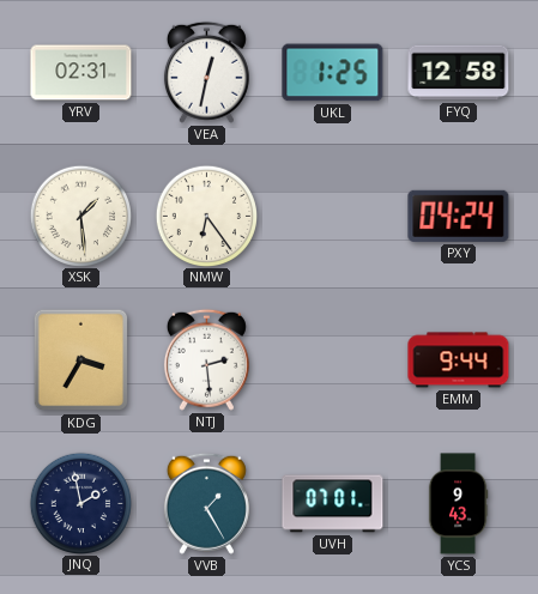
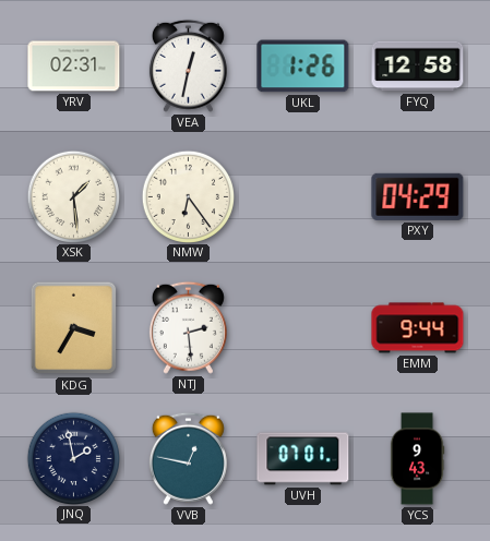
UKL: 1:25 -> 1:26 (303, 67)
PXY: 04:24 -> 04:29 (418, 196)
VVB: 1:25 -> 12:47 (188, 458)
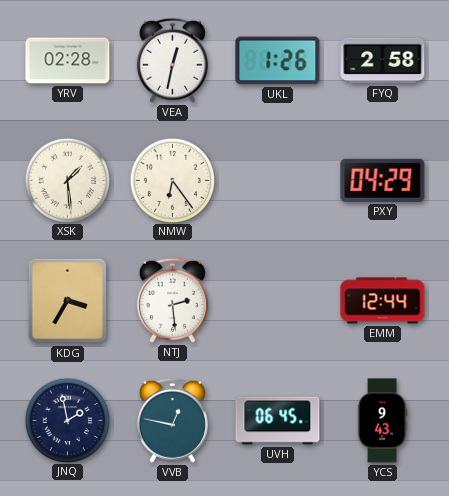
YRV: 02:31 -> 02:28 (68, 61)
FYQ: 12:58 -> 2:58 (383, 61)
EMM: 9:44 -> 12:44 (383, 301)
UVH: 07:01 -> 06:45 (278, 421)
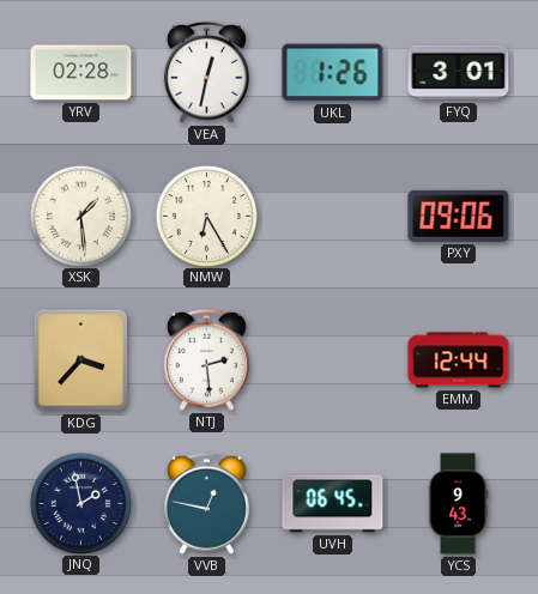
FYQ: 2:58 -> 3:01 (459, 73)
NMW: 6:24 -> 6:25 (206, 216)
PXY: 04:29 -> 09:06 (459, 216)
KDG: 3:35 -> 3:37 (81, 360)
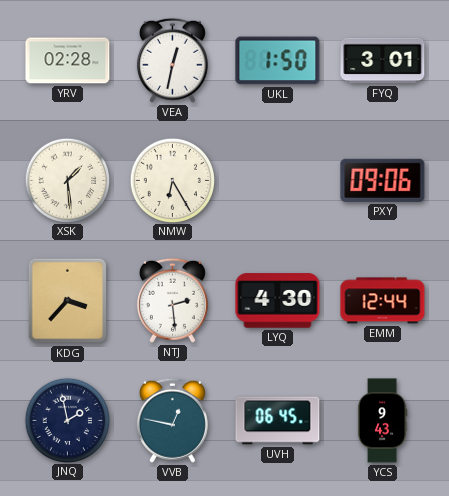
UKL: 1:26 -> 1:50 (278, 61)
LYQ: none -> 4:30 (278, 301)
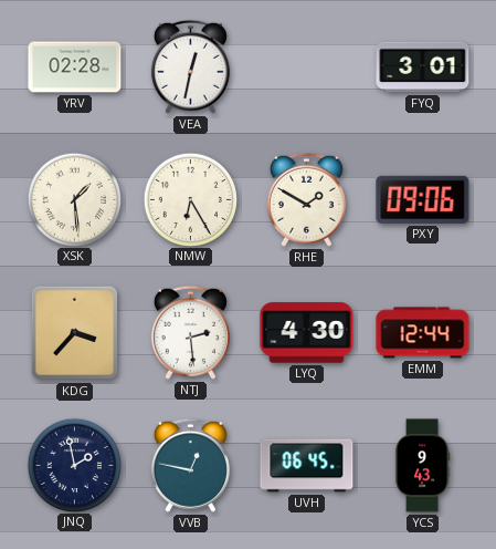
UKL: 1:50 -> none (278, 61)
RHE: none -> 1:50 (306, 199)
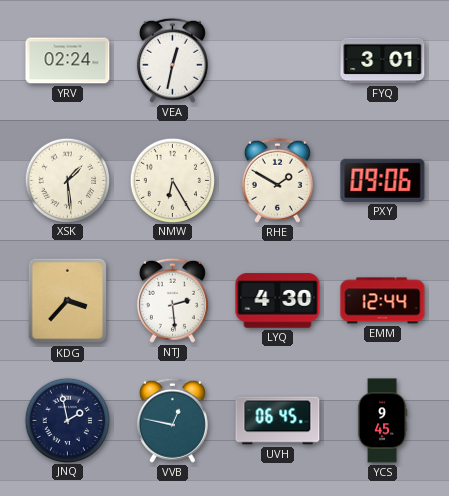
YRV: 02:28 -> 02:24 (68, 61)
YCS: 9:43 -> 9:45 (382, 421)
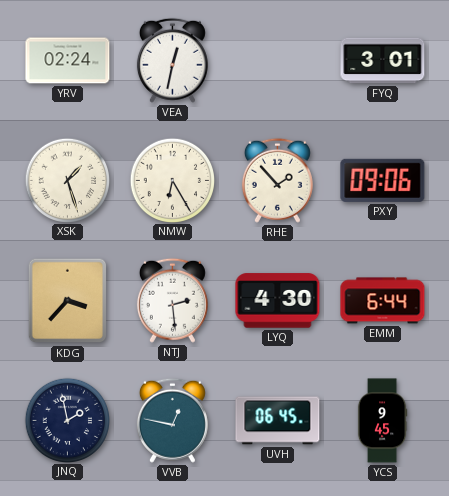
XSK: 1:29 -> 1:27 (67, 180)
RHE: 1:50 -> 1:53 (277, 180)
EMM: 12:44 -> 6:44 (383, 301)
